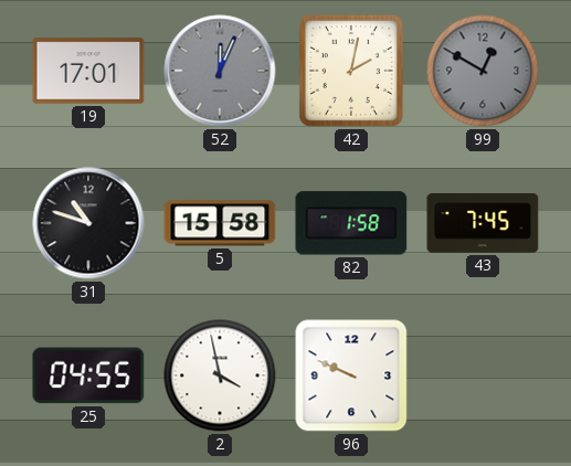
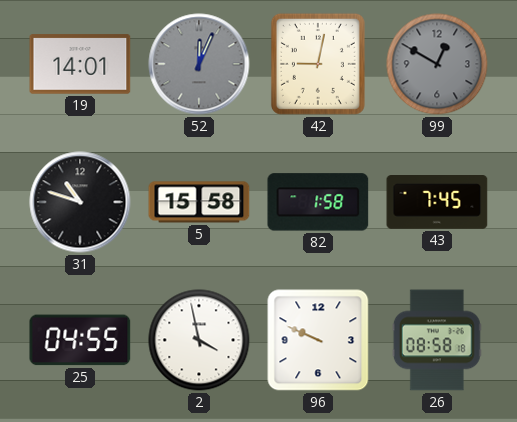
19: 17:01 -> 14:01 (80, 64)
42: 2:02 -> 9:02 (318, 64)
26: none -> 08:58 (437, 340)
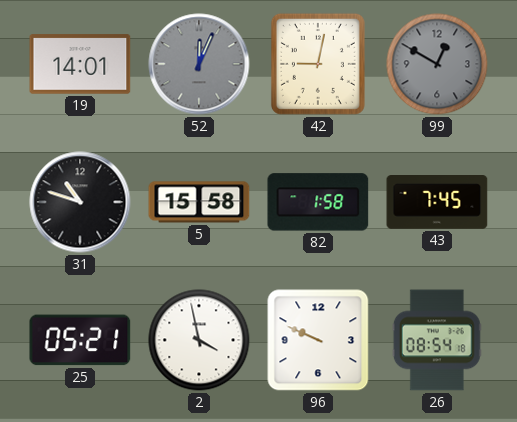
25: 04:55 -> 05:21 (80, 340)
26: 08:58 -> 08:54 (437, 340)
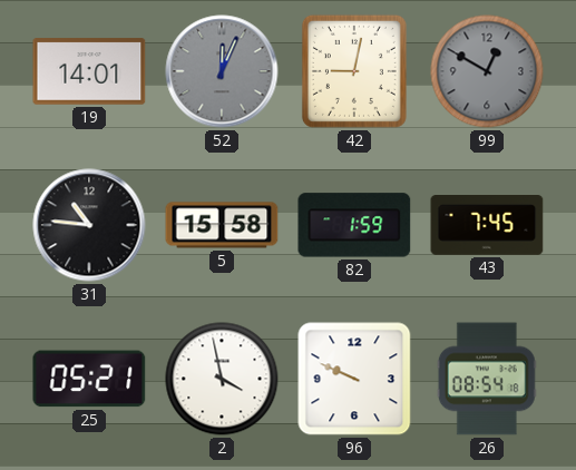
31: 10:48 -> 10:46 (89, 225)
82: 1:58 -> 1:59 (354, 225)
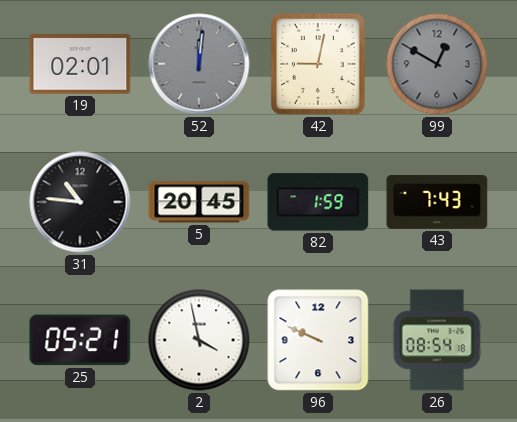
19: 14:01 -> 02:01 (80, 64)
52: 12:04 -> 12:01 (199, 64)
5: 15:58 -> 20:45 (199, 202)
43: 7:45 -> 7:43 (437, 203)
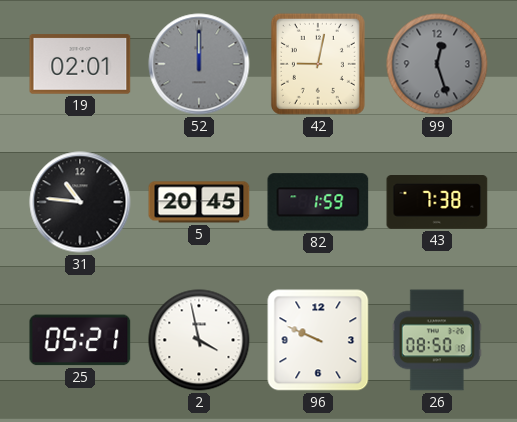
52: 12:01 -> 12:00 (199, 64)
99: 12:50 -> 12:27 (437, 64)
43: 7:43 -> 7:38 (437, 203)
26: 08:54 -> 08:50 (437, 340)
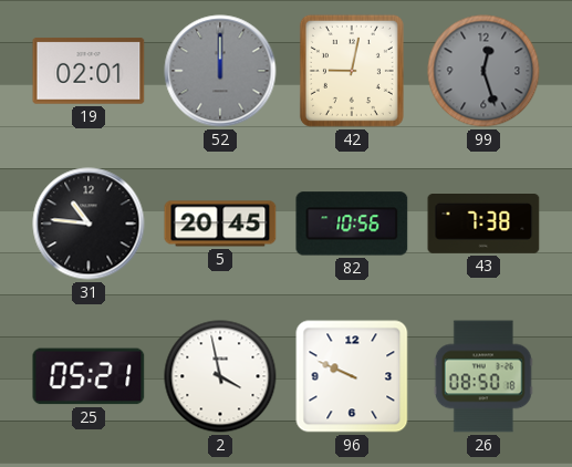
82: 1:59 -> 10:56 (352, 224)
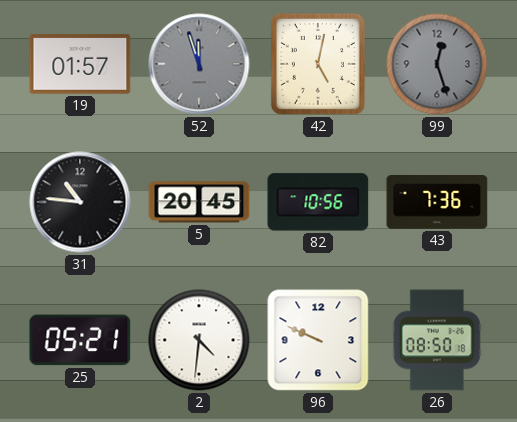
19: 02:01 -> 01:57 (80, 64)
52: 12:00 -> 11:57 (199, 64)
42: 9:02 -> 5:02 (318, 64)
43: 7:38 -> 7:36 (437, 203)
2: 3:58 -> 4:31 (199, 340)
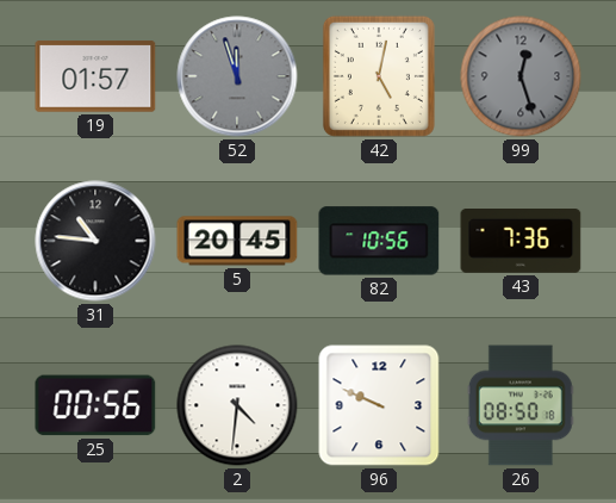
25: 05:21 -> 00:56 (95, 405)
